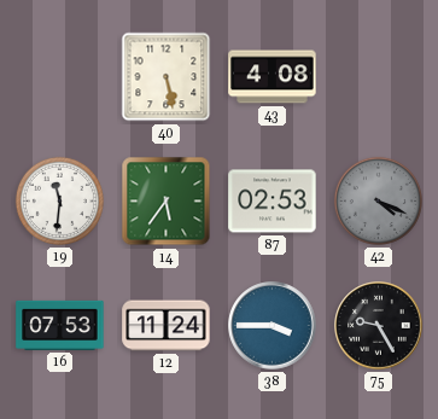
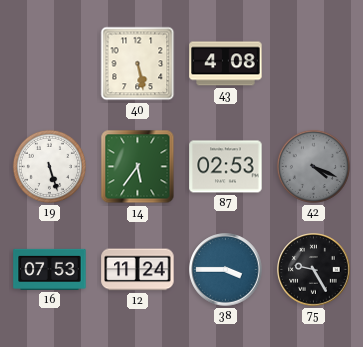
19: 11:31 -> 5:27 (49, 166)
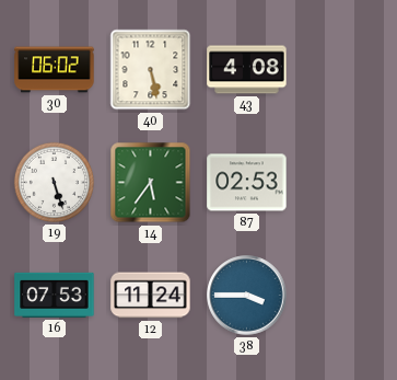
30: none -> 06:02 (55, 70)
42: 4:19 -> none (313, 166)
75: 9:25 -> none (314, 270)
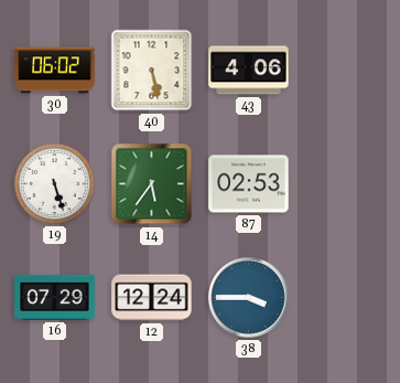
43: 4:08 -> 4:06 (249, 71)
16: 07:53 -> 07:29 (55, 297)
12: 11:24 -> 12:24 (152, 298)
